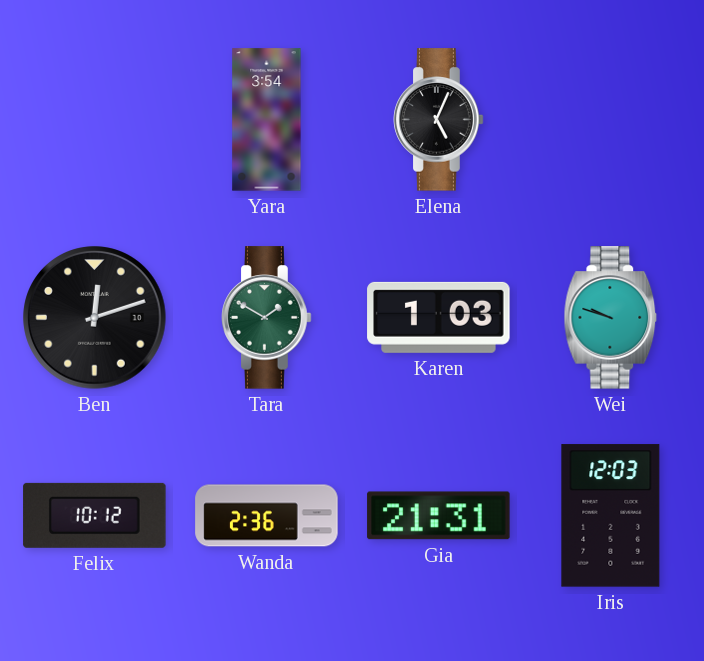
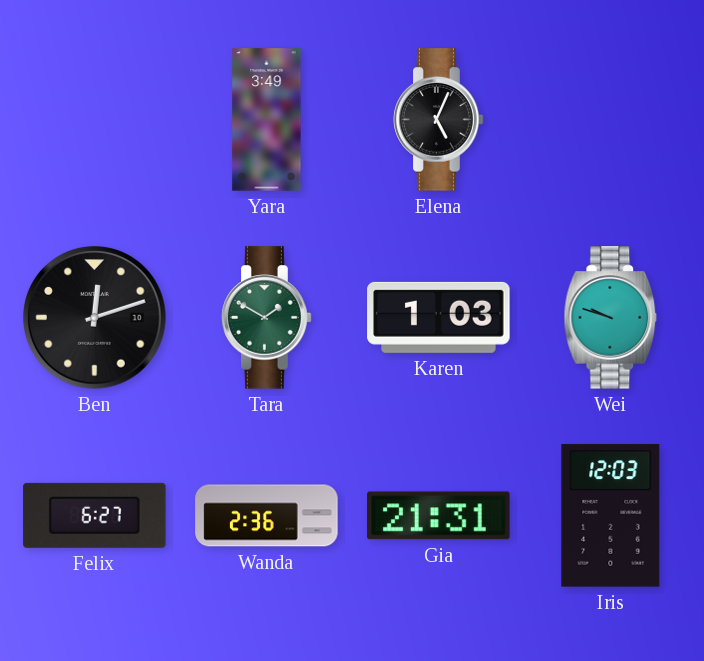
Yara: 3:54 -> 3:49 (267, 120)
Felix: 10:12 -> 6:27 (95, 515)
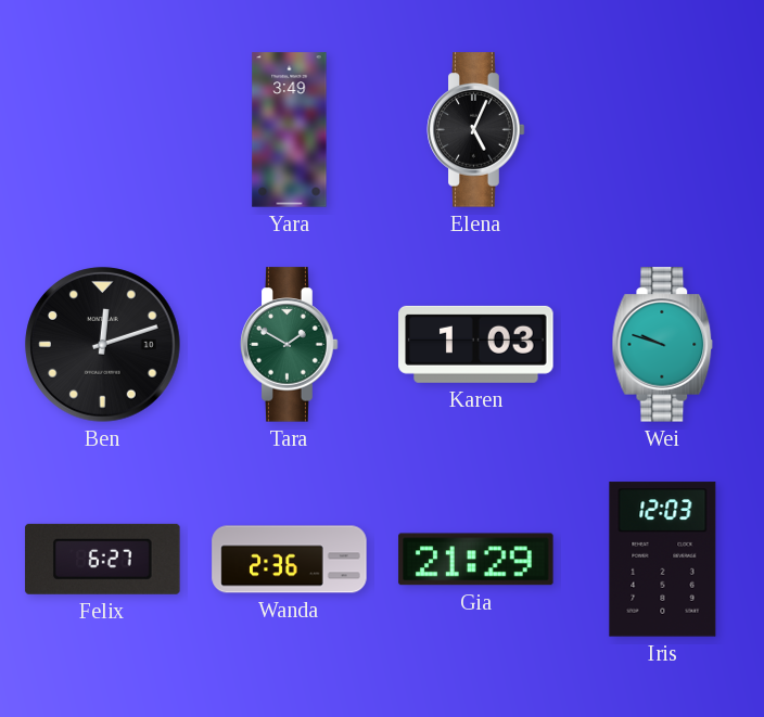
Gia: 21:31 -> 21:29 (476, 560)
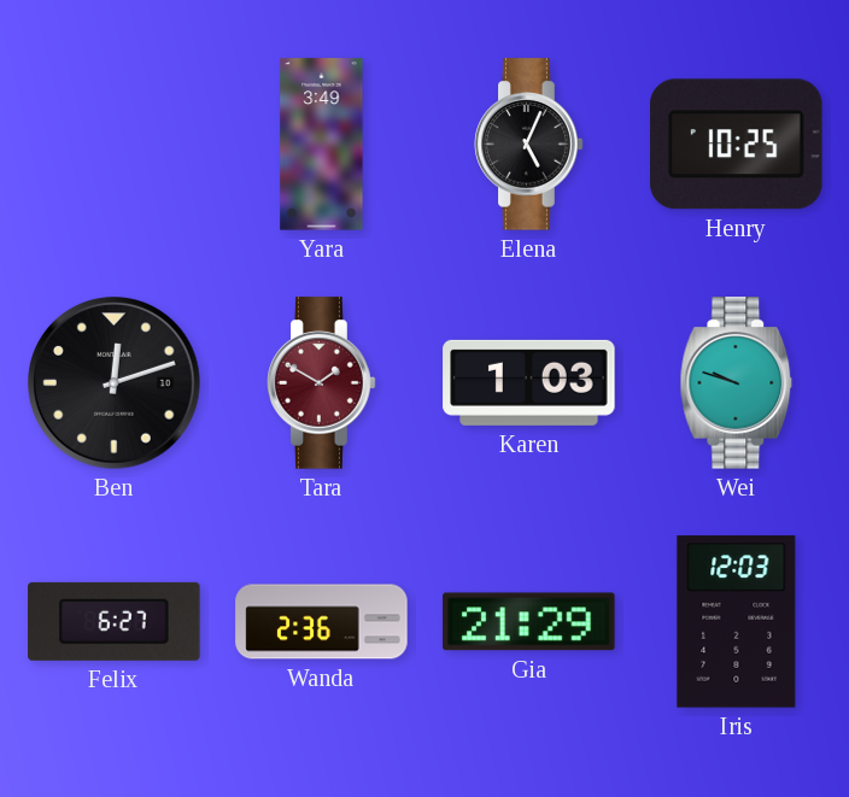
Henry: none -> 10:25 (737, 145)
Tara dial: green -> burgundy (322, 383)
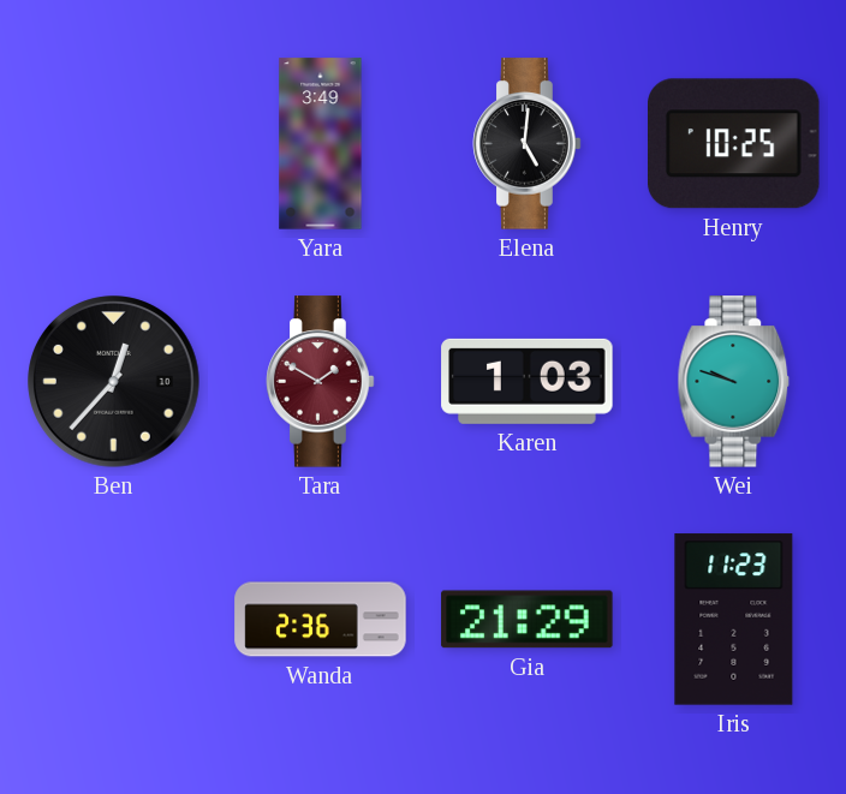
Elena: 5:04 -> 5:01 (528, 144)
Ben: 12:12 -> 12:37 (114, 382)
Felix: 6:27 -> none (115, 621)
Iris: 12:03 -> 11:23 (734, 620)
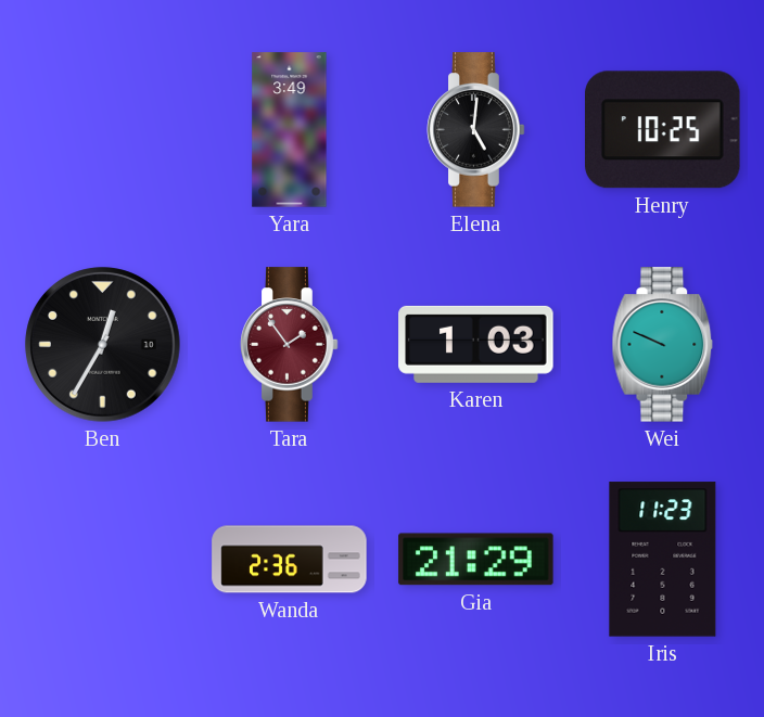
Ben: 12:37 -> 12:35 (103, 345)
Tara: 1:50 -> 1:54 (290, 345)
Wei: 9:48 -> 9:49 (663, 345)
